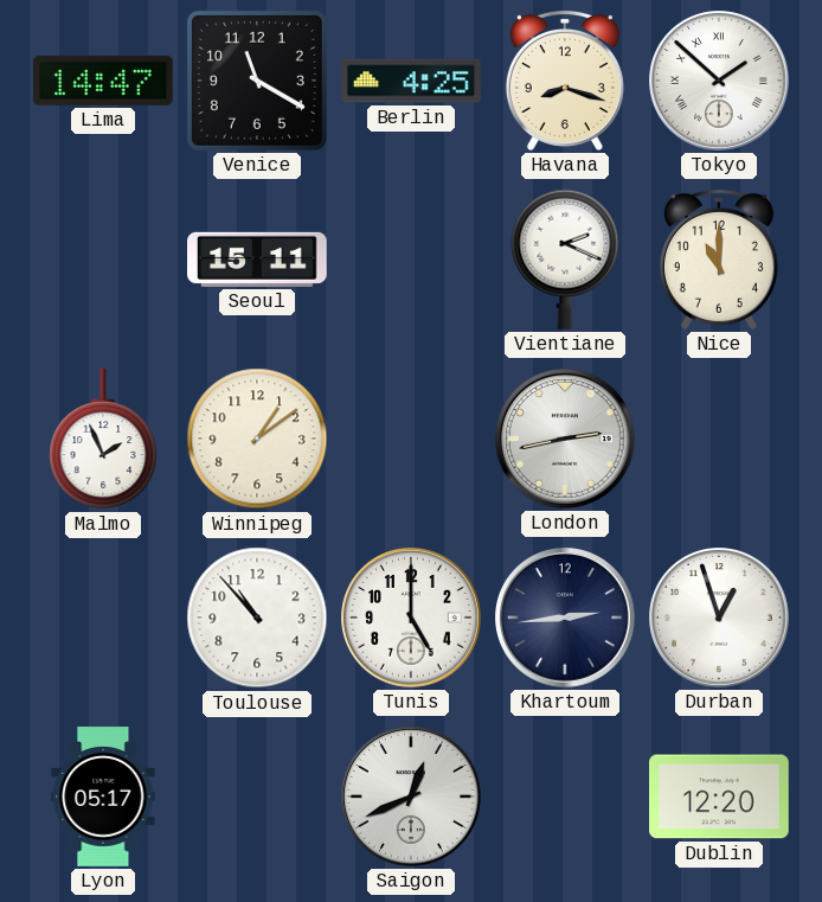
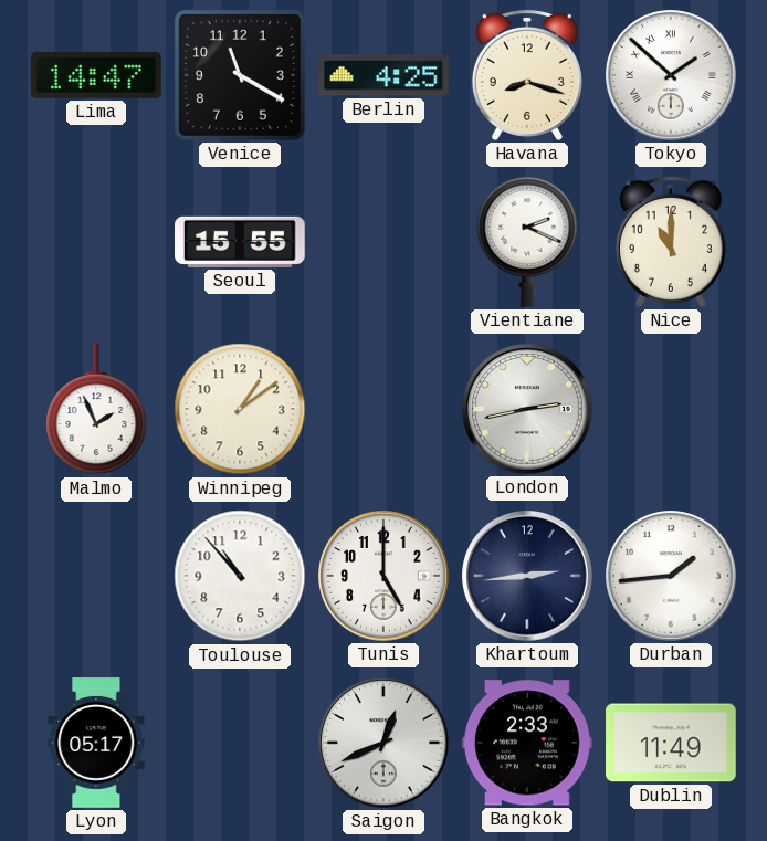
Seoul: 15:11 -> 15:55 (241, 242)
Durban: 12:57 -> 1:44 (672, 577)
Bangkok: none -> 2:33 (528, 743)
Dublin: 12:20 -> 11:49 (672, 743)
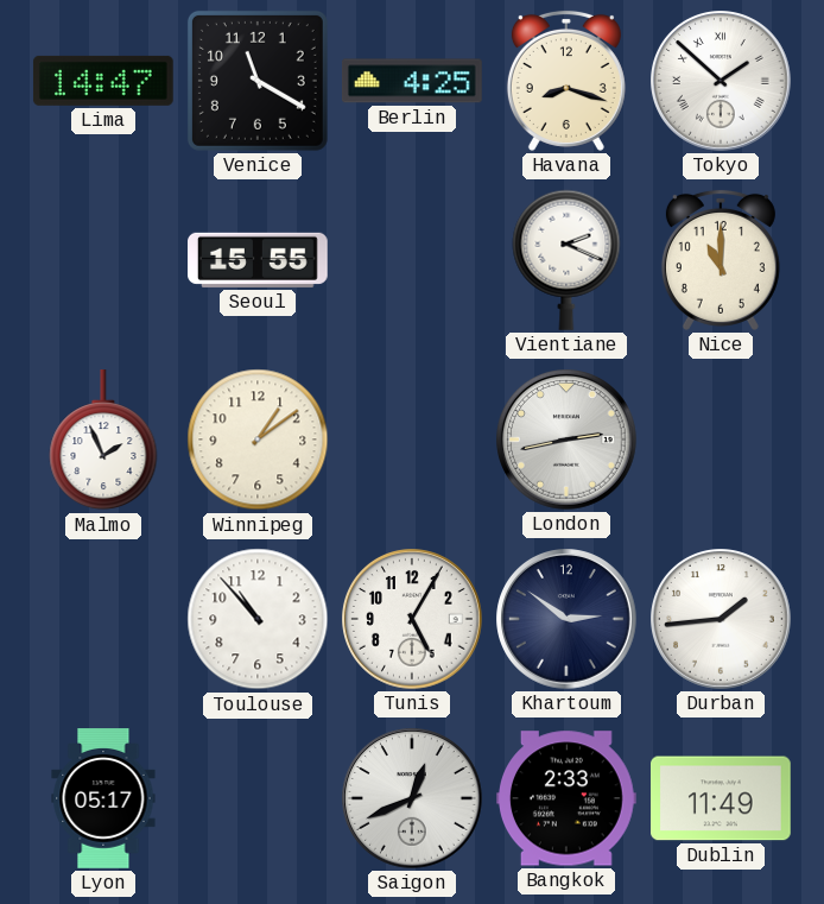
Tunis: 5:00 -> 5:05 (413, 620)
Khartoum: 2:44 -> 2:51 (568, 620)
